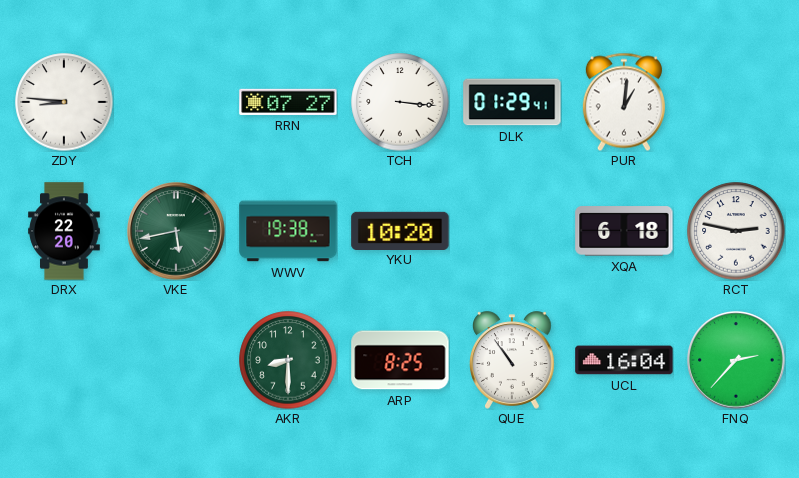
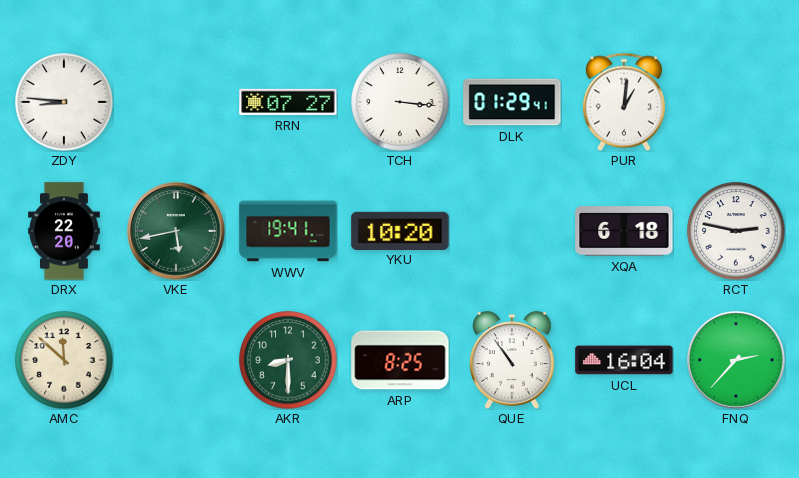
WWV: 19:38 -> 19:41 (288, 231)
AMC: none -> 11:52 (64, 360)
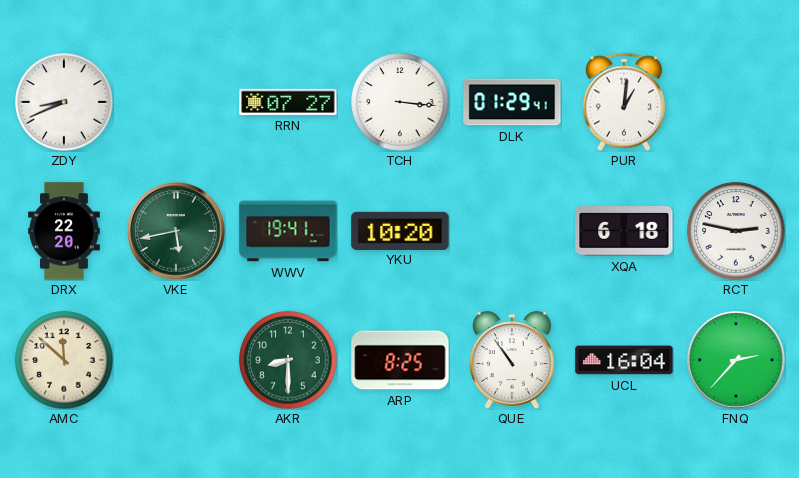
ZDY: 8:46 -> 8:41 (64, 102)
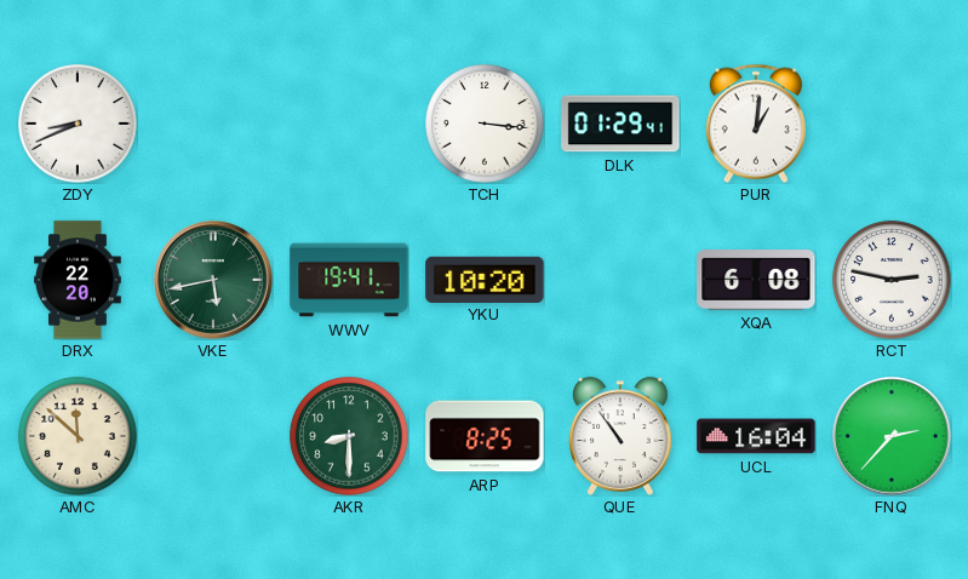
RRN: 07:27 -> none (288, 102)
XQA: 6:18 -> 6:08 (756, 280)
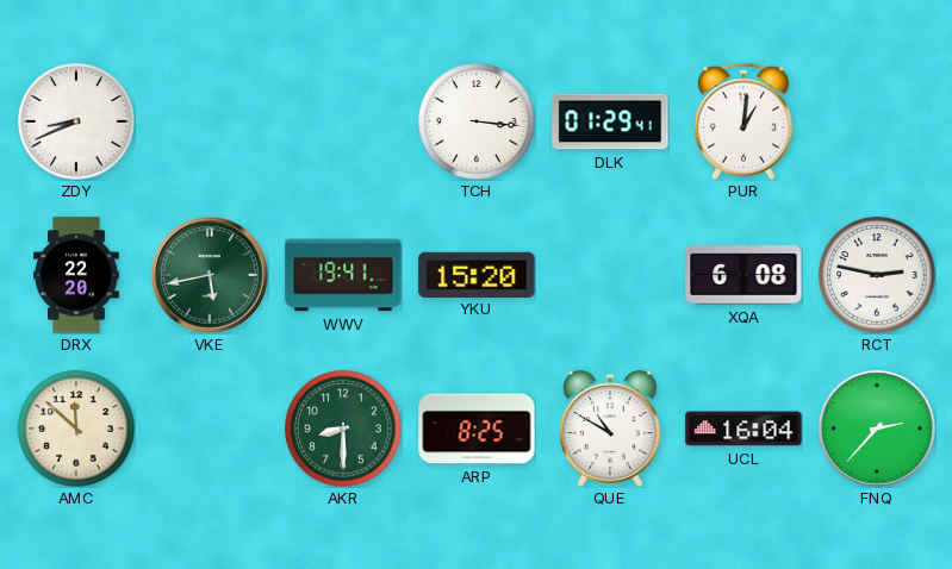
YKU: 10:20 -> 15:20 (477, 274)
QUE: 10:54 -> 10:50 (611, 429)
